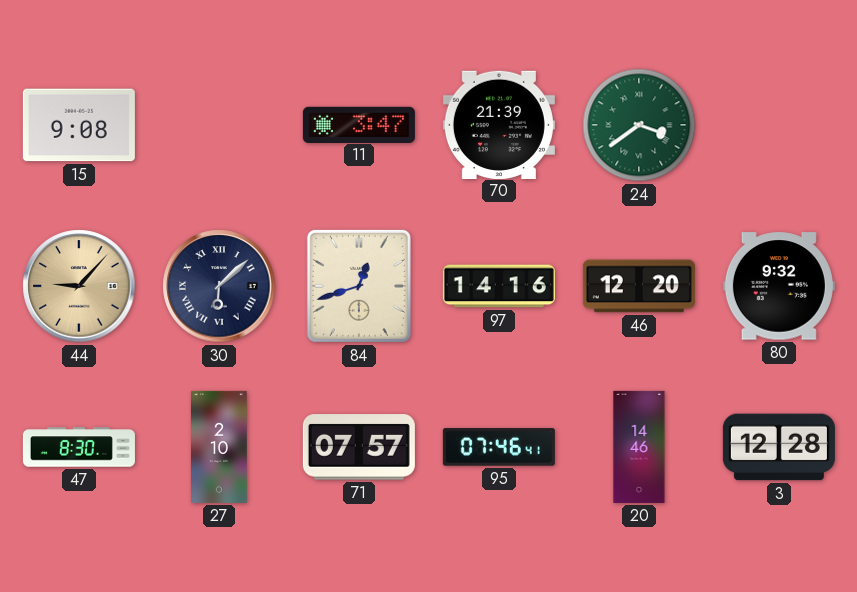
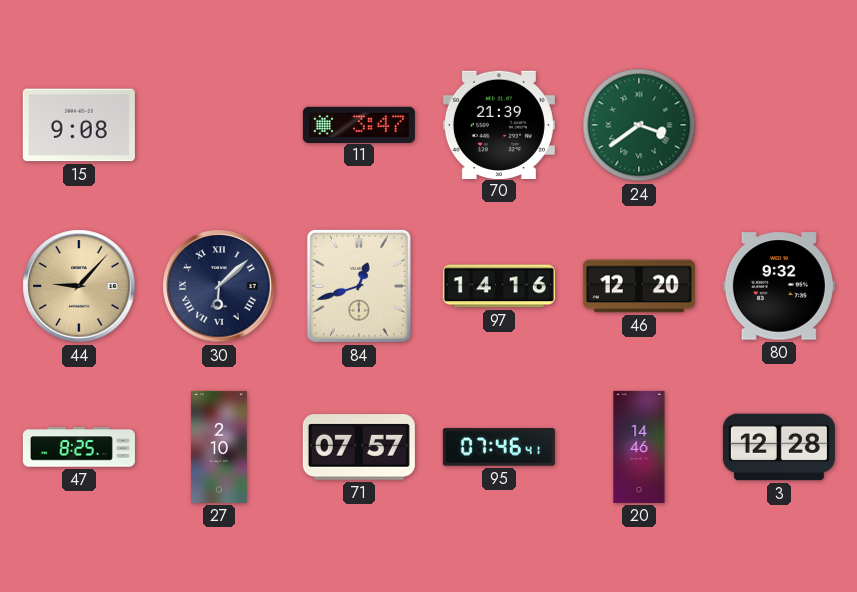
47: 8:30 -> 8:25 (79, 447)
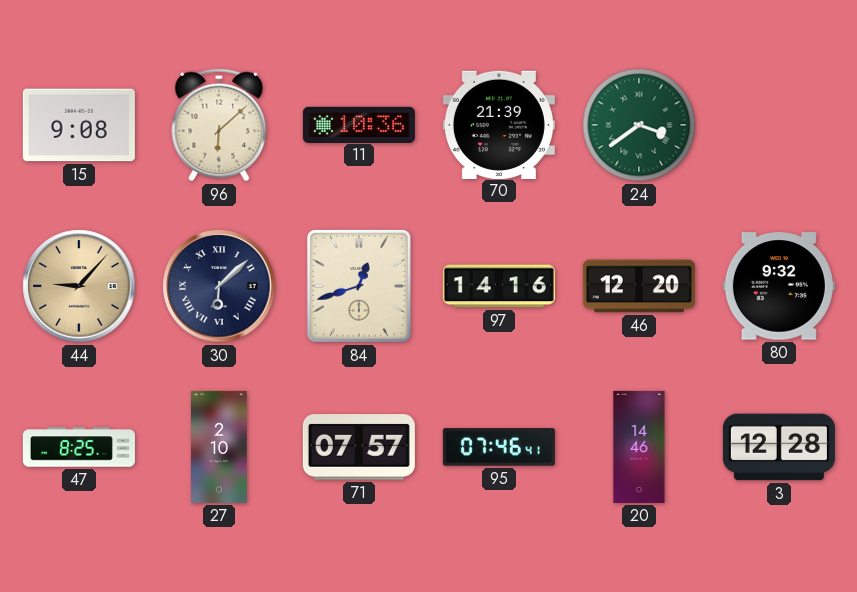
96: none -> 6:08 (219, 125)
11: 3:47 -> 10:36 (359, 124)
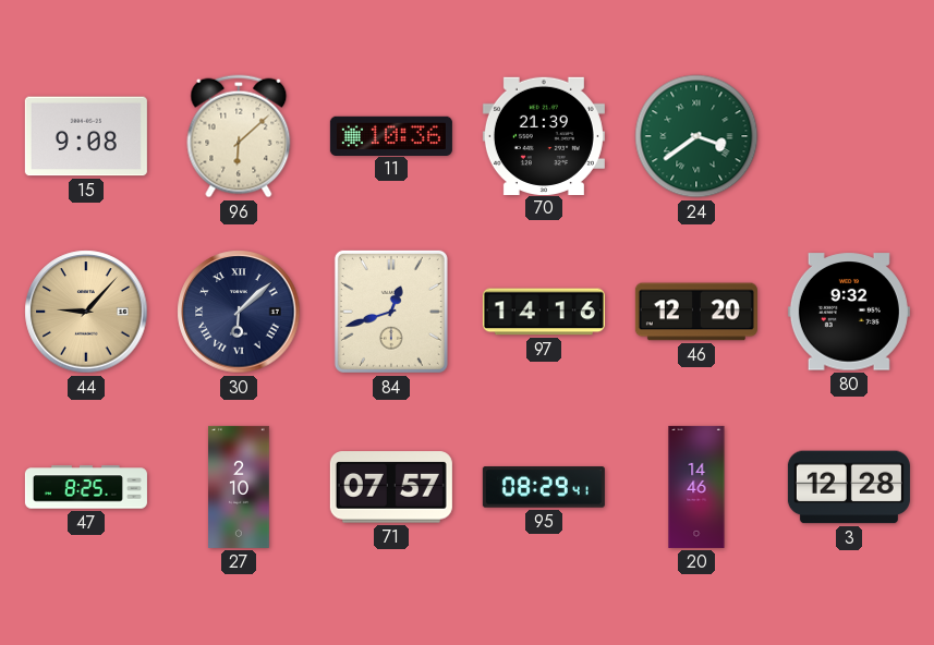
95: 07:46 -> 08:29 (544, 487)
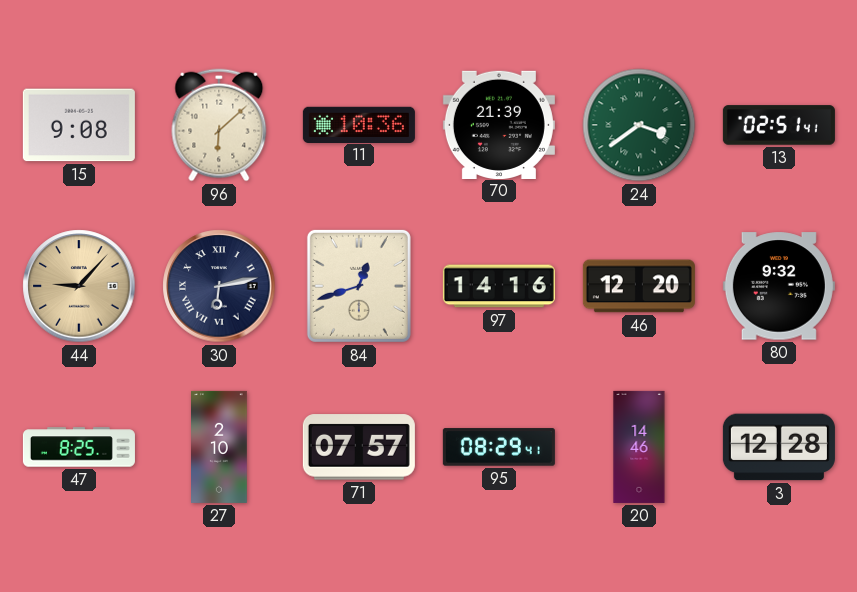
13: none -> 02:51 (779, 125)
30: 6:08 -> 6:13 (219, 286)
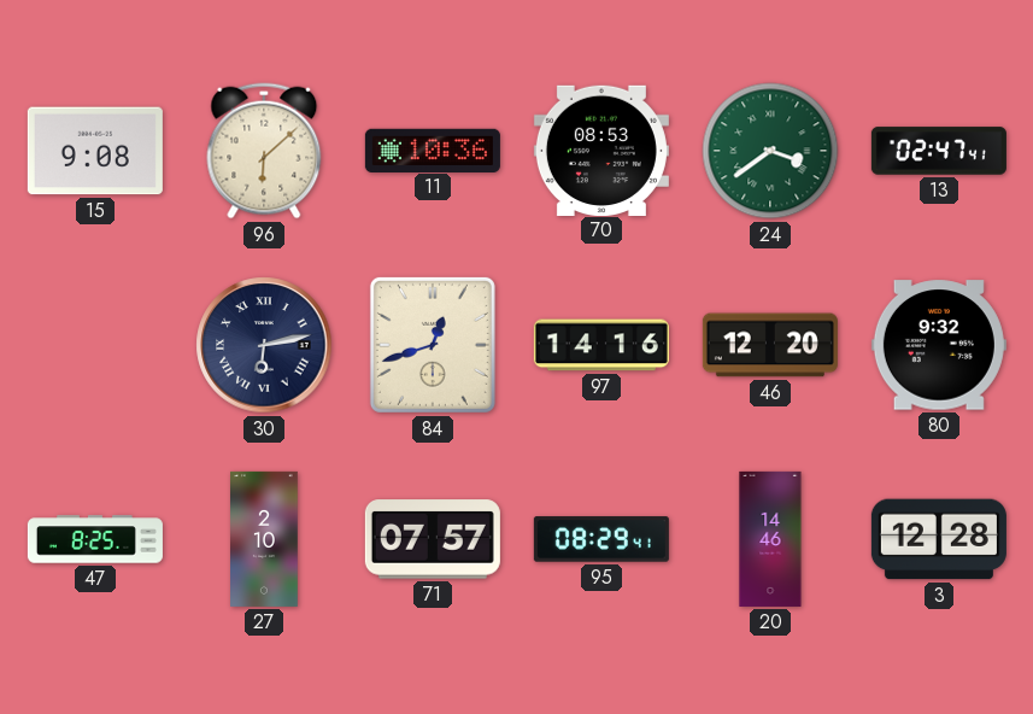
70: 21:39 -> 08:53 (601, 150)
13: 02:51 -> 02:47 (939, 151)
44: 9:07 -> none (79, 286)
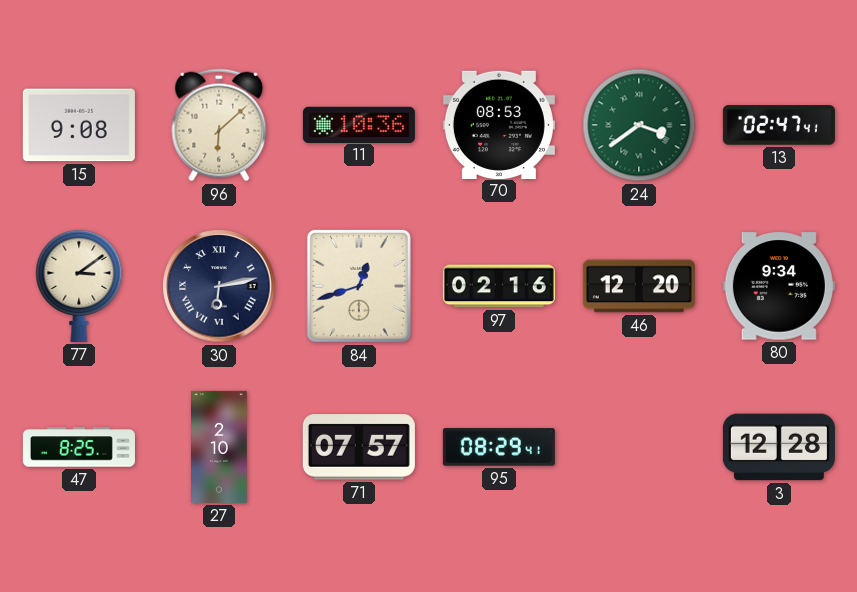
77: none -> 3:09 (79, 285)
97: 14:16 -> 02:16 (499, 286)
80: 9:32 -> 9:34 (779, 286)
20: 14:46 -> none (770, 539)
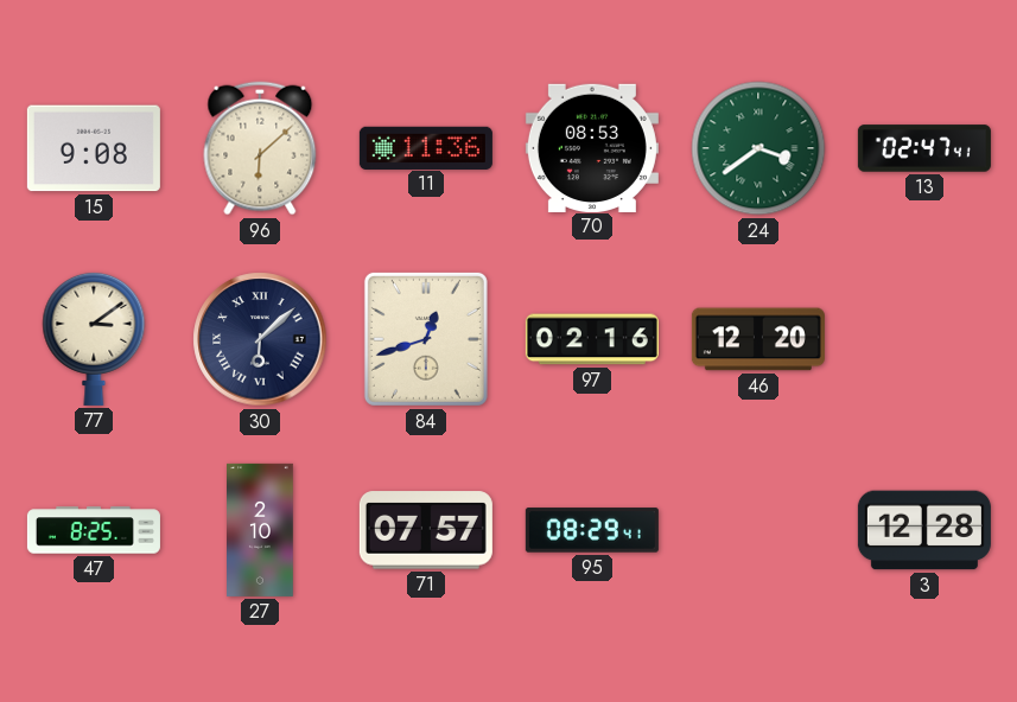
11: 10:36 -> 11:36 (426, 147)
30: 6:13 -> 6:08 (260, 339)
80: 9:34 -> none (779, 286)
